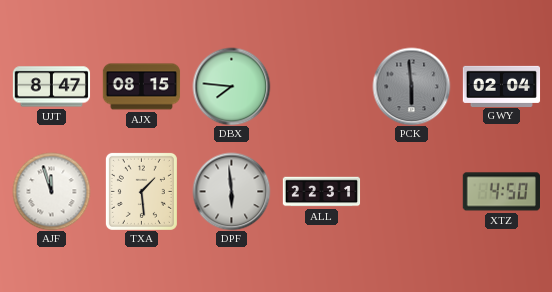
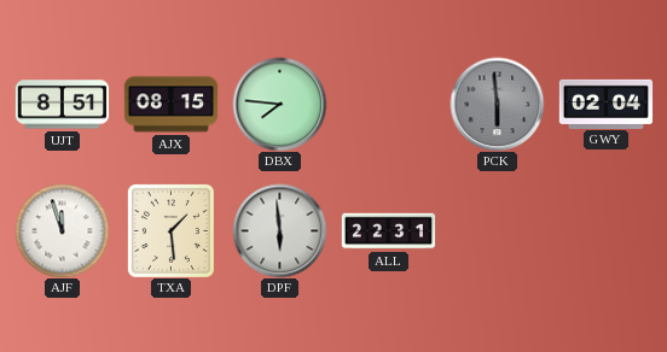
UJT: 8:47 -> 8:51 (62, 105)
XTZ: 4:50 -> none (501, 192)
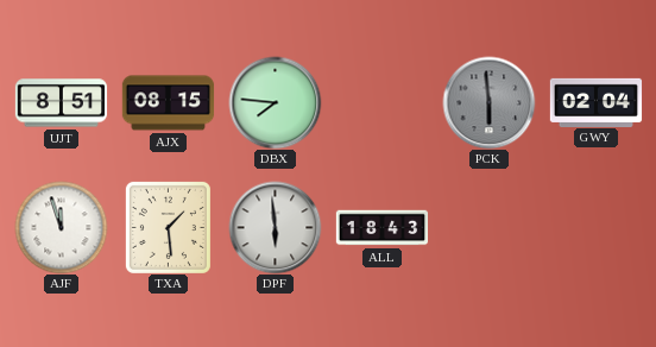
ALL: 22:31 -> 18:43 (381, 228)
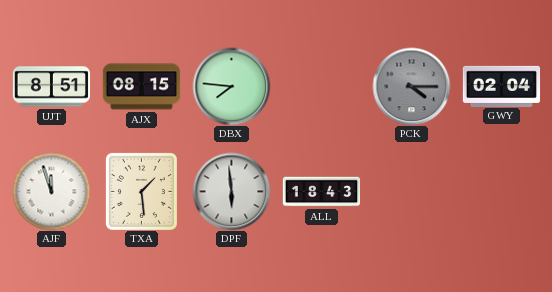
PCK: 5:59 -> 4:15 (411, 86)
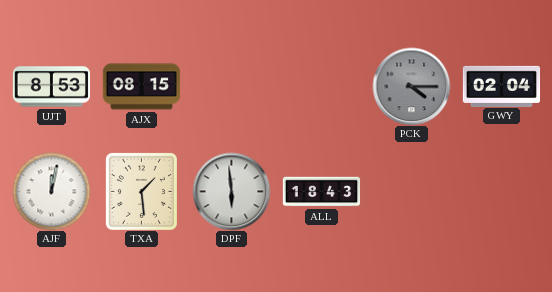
UJT: 8:51 -> 8:53 (51, 87)
DBX: 7:46 -> none (231, 86)
AJF: 11:57 -> 12:02 (51, 191)
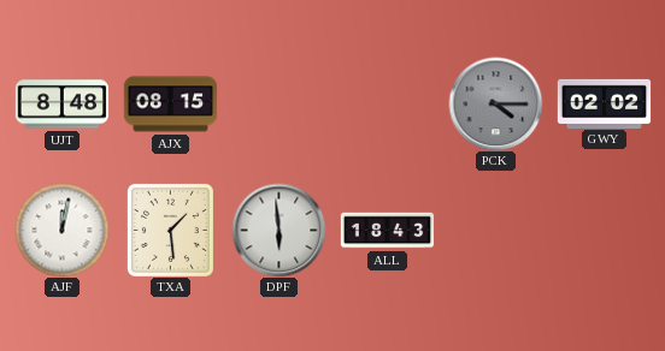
UJT: 8:53 -> 8:48 (61, 105)
GWY: 02:04 -> 02:02 (604, 103)
